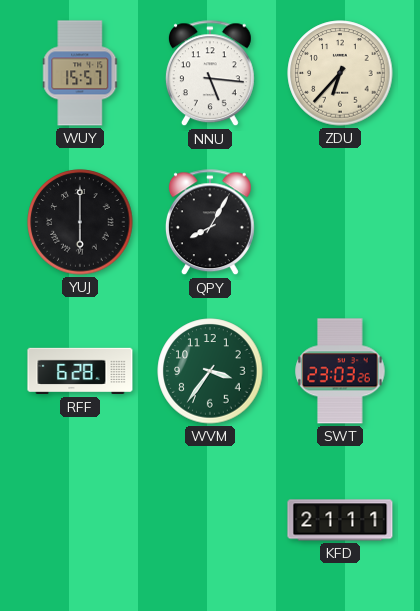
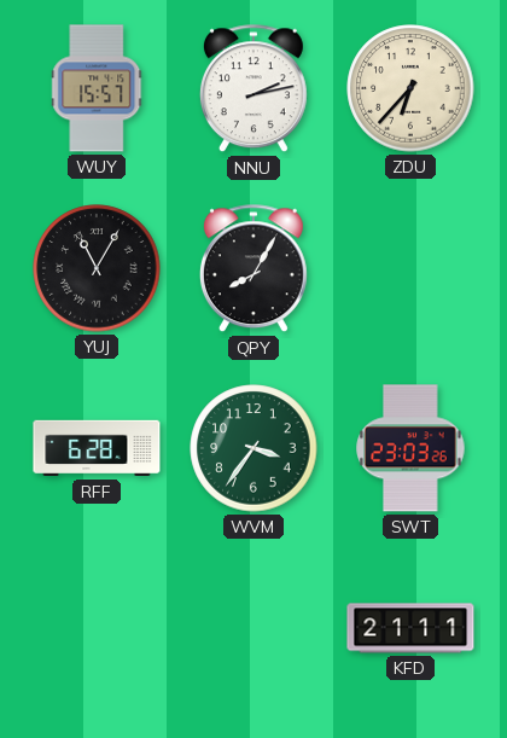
NNU: 5:16 -> 2:13 (253, 89)
YUJ: 6:00 -> 11:05 (97, 268)
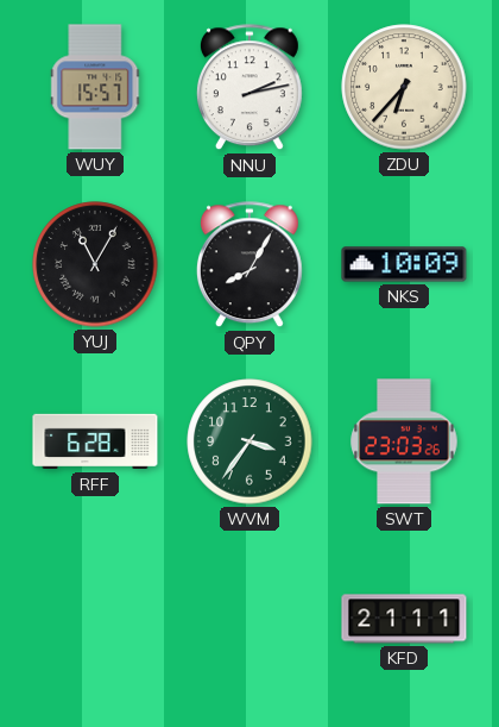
NKS: none -> 10:09 (404, 264)
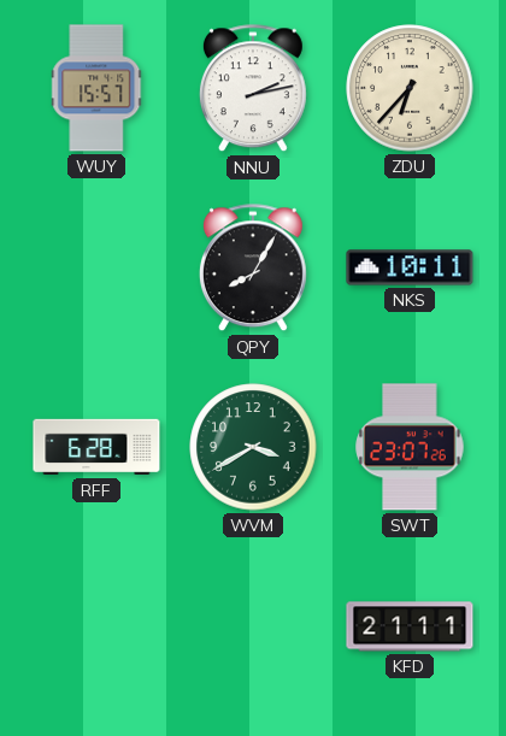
YUJ: 11:05 -> none (95, 264)
NKS: 10:09 -> 10:11 (410, 267)
WVM: 3:36 -> 3:40 (253, 447)
SWT: 23:03 -> 23:07 (410, 447)
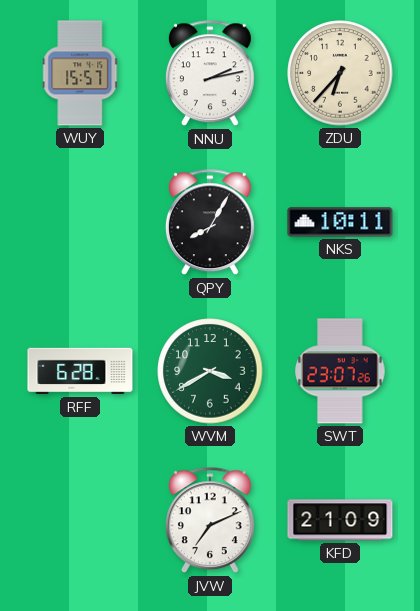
JVW: none -> 7:11 (210, 521)
KFD: 21:11 -> 21:09 (340, 520)
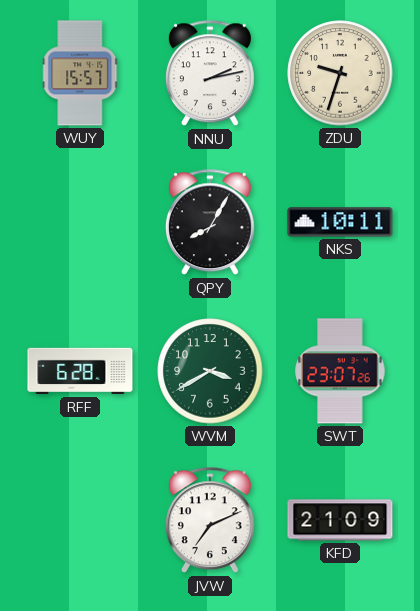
ZDU: 6:37 -> 9:33 (340, 73)
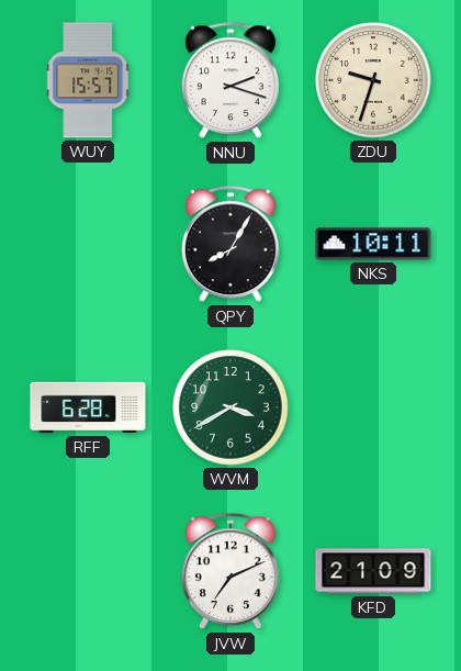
NNU: 2:13 -> 2:18 (231, 81)
SWT: 23:07 -> none (340, 371)
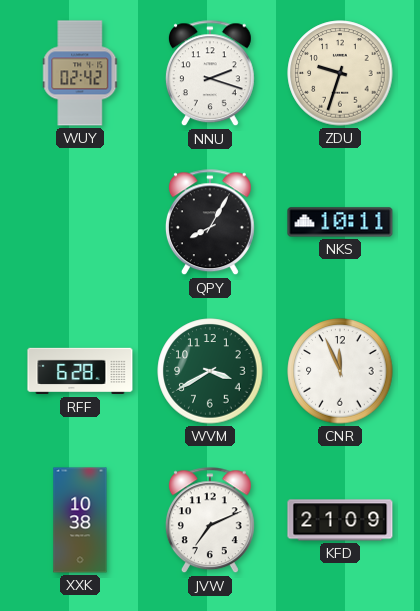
WUY: 15:57 -> 02:42 (81, 73)
CNR: none -> 11:56 (340, 371)
XXK: none -> 10:38 (80, 520)
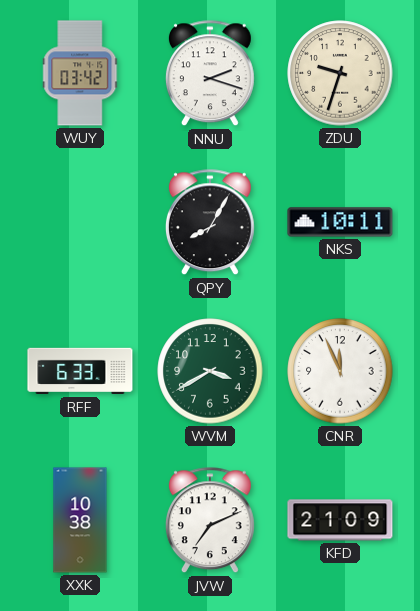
WUY: 02:42 -> 03:42 (81, 73)
RFF: 6:28 -> 6:33 (80, 371)
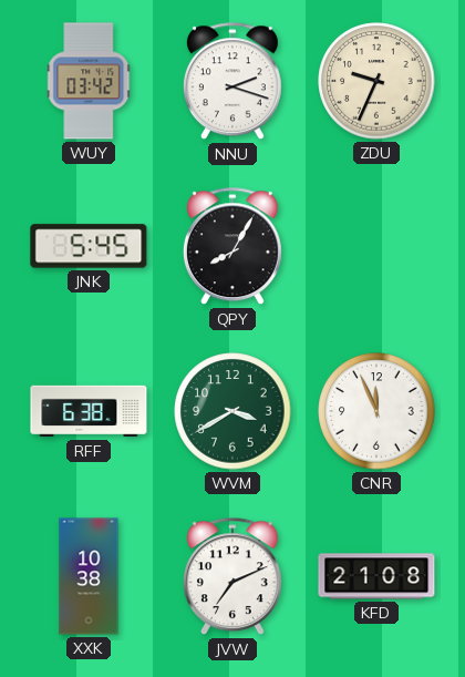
ZDU: 9:33 -> 9:34 (376, 81)
JNK: none -> 5:45 (89, 246)
NKS: 10:11 -> none (340, 222)
RFF: 6:33 -> 6:38 (89, 411)
KFD: 21:09 -> 21:08 (376, 576)
